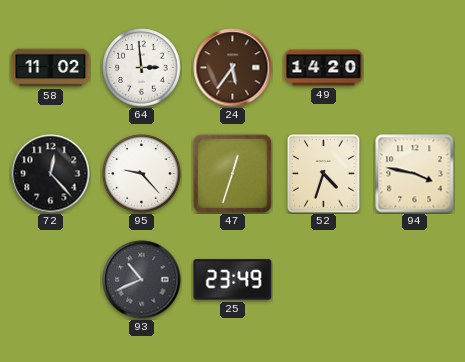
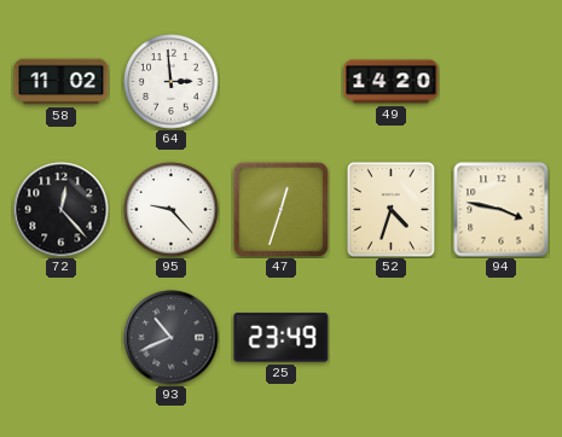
24: 5:36 -> none (233, 68)
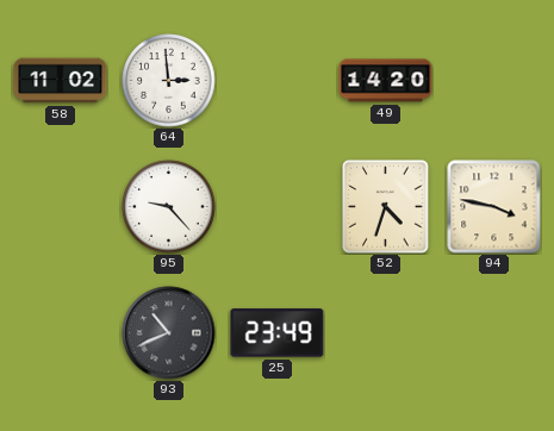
72: 12:23 -> none (62, 210)
47: 12:33 -> none (280, 209)
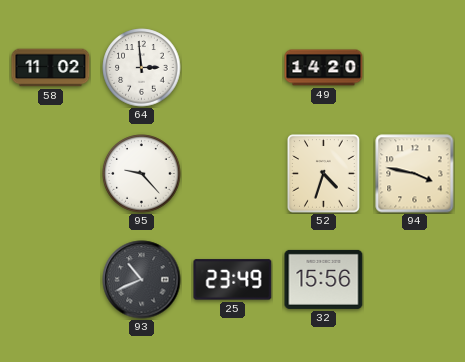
32: none -> 15:56 (324, 279)
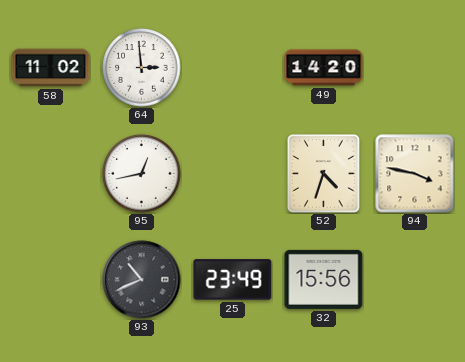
95: 9:23 -> 12:43 (142, 174)
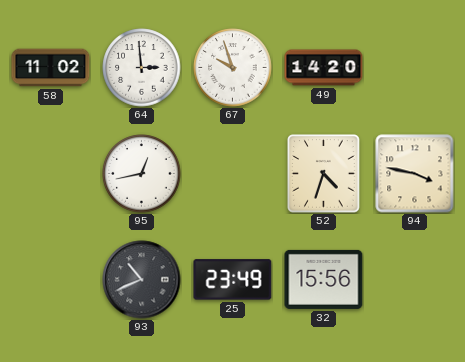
67: none -> 9:57 (233, 68)
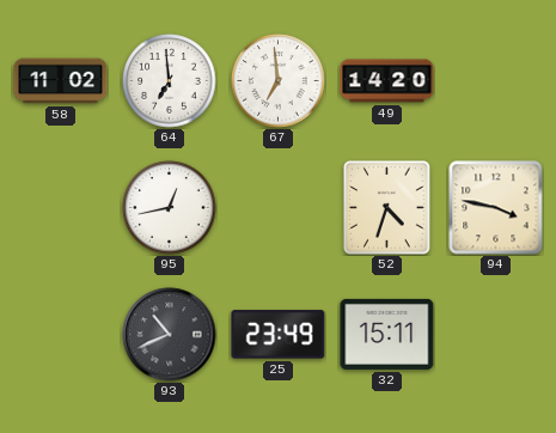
64: 2:59 -> 6:59 (170, 81)
67: 9:57 -> 6:59 (279, 81)
32: 15:56 -> 15:11 (387, 334)
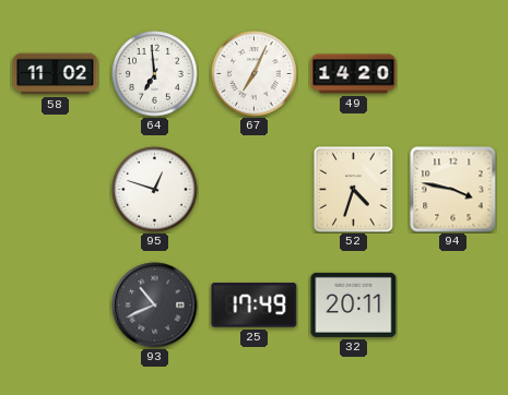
67: 6:59 -> 7:04 (255, 74)
95: 12:43 -> 12:48 (155, 190)
25: 23:49 -> 17:49 (255, 306)
32: 15:11 -> 20:11 (354, 304)
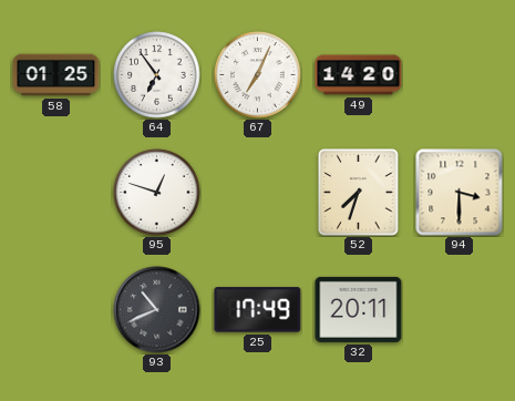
58: 11:02 -> 01:25 (56, 75)
64: 6:59 -> 6:54 (157, 75)
52: 4:33 -> 7:33 (359, 193)
94: 3:47 -> 3:30 (460, 193)
